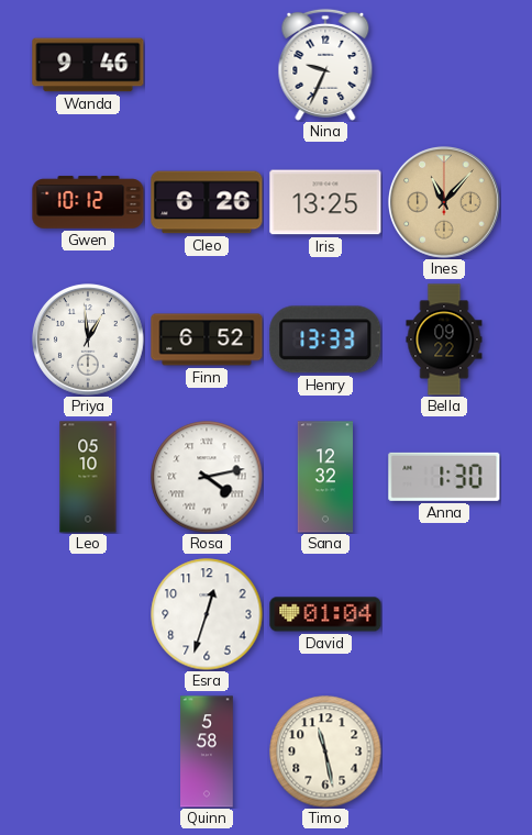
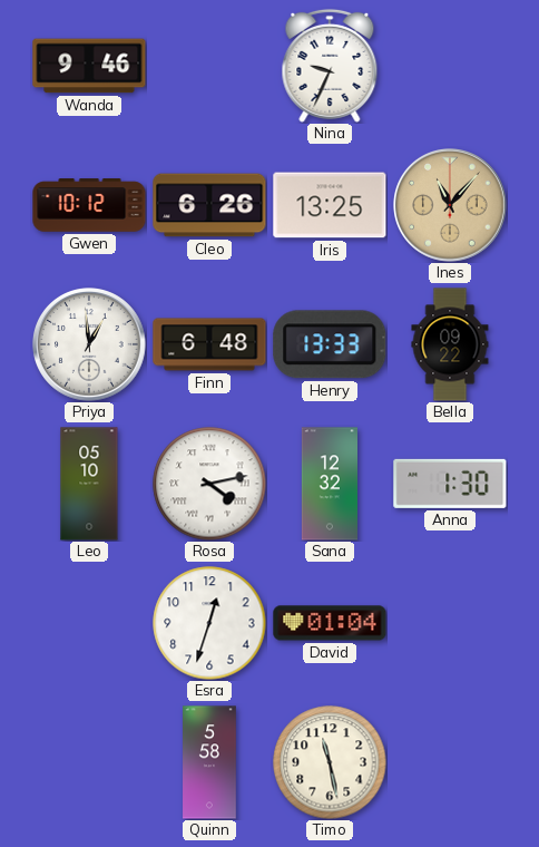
Finn: 6:52 -> 6:48 (209, 344)
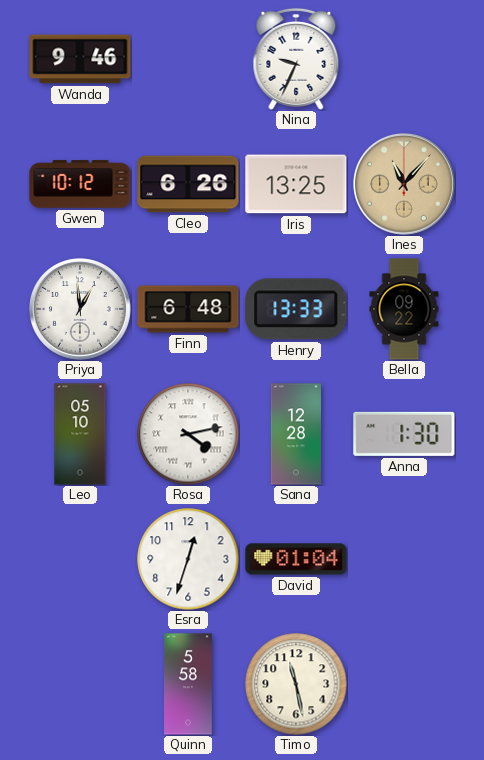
Sana: 12:32 -> 12:28 (295, 434)
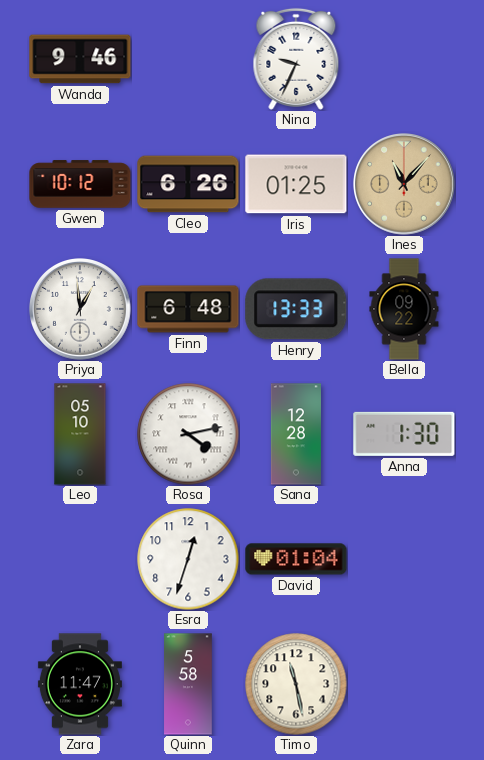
Iris: 13:25 -> 01:25 (296, 184)
Zara: none -> 11:47 (80, 684)
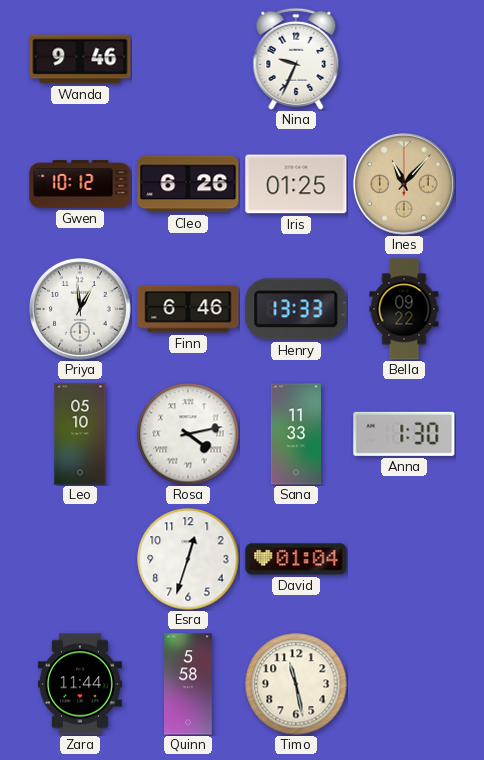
Finn: 6:48 -> 6:46 (188, 309)
Sana: 12:28 -> 11:33 (295, 434)
Zara: 11:47 -> 11:44 (80, 684)
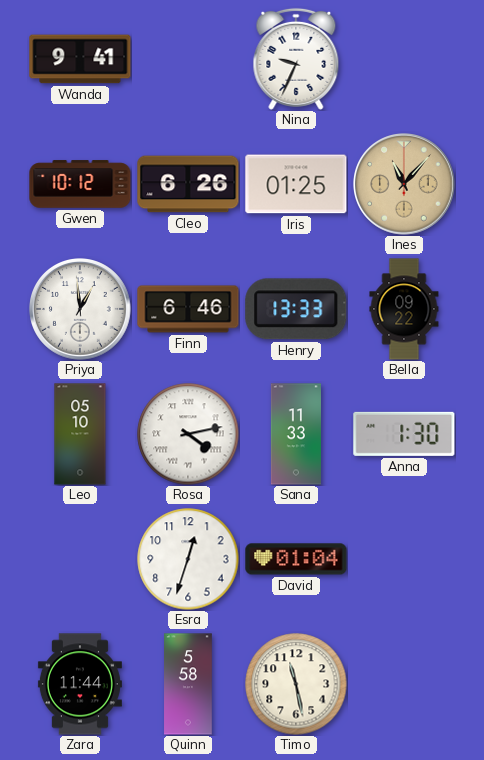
Wanda: 9:46 -> 9:41 (80, 59)
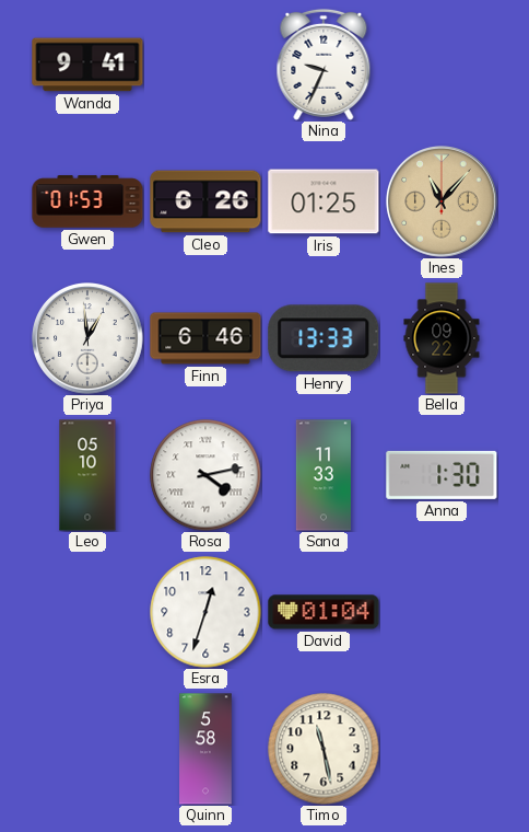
Gwen: 10:12 -> 01:53 (87, 201)
Zara: 11:44 -> none (80, 684)
